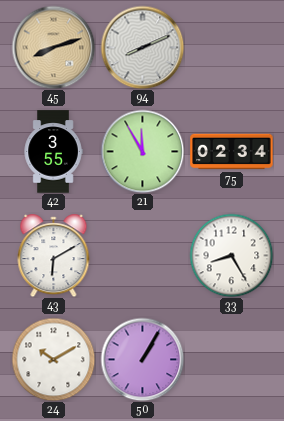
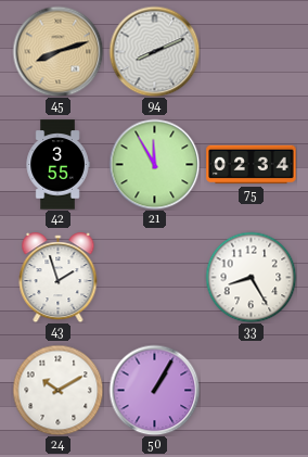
43: 6:10 -> 1:57 (59, 278)
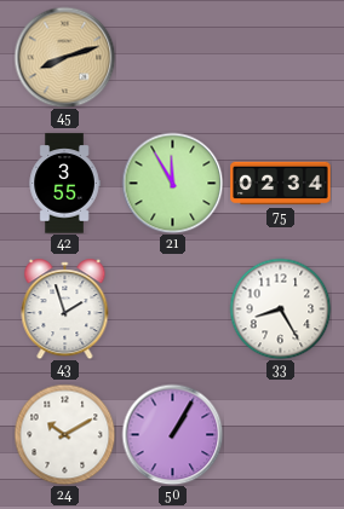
94: 8:11 -> none (154, 51)
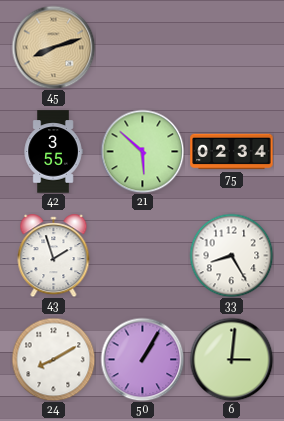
21: 11:55 -> 5:52 (142, 151)
24: 10:10 -> 8:10 (53, 359)
6: none -> 3:01 (231, 359)
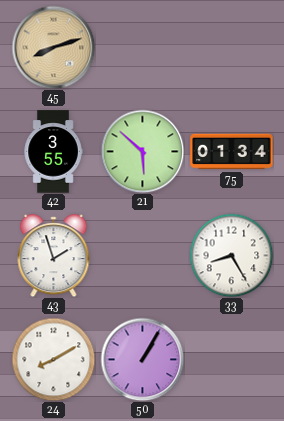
75: 02:34 -> 01:34 (232, 152)
6: 3:01 -> none (231, 359)
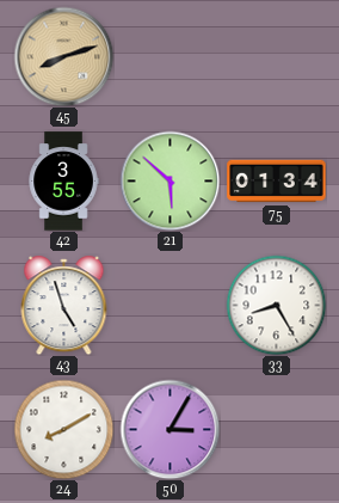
43: 1:57 -> 4:57 (64, 306)
50: 1:05 -> 3:05 (169, 429)
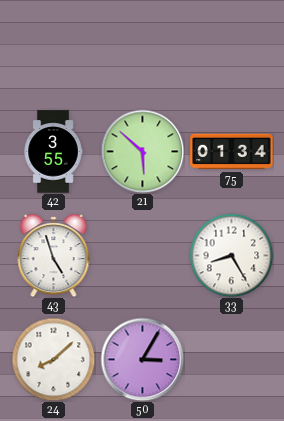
45: 8:12 -> none (63, 56)
24: 8:10 -> 8:08 (53, 359)
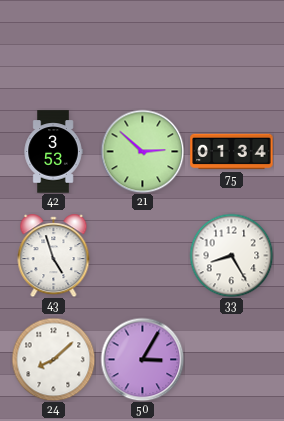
42: 3:55 -> 3:53 (53, 152)
21: 5:52 -> 2:52 (142, 151)
